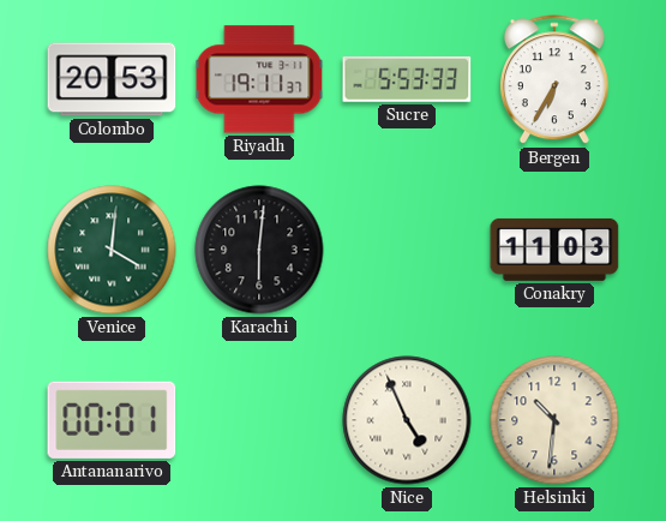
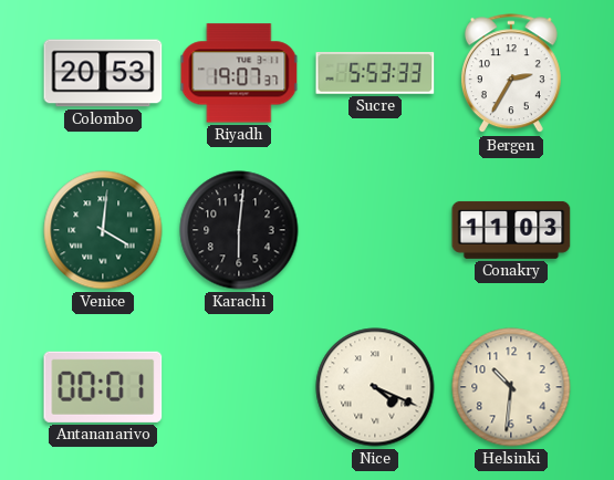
Riyadh: 19:11 -> 19:07 (239, 73)
Bergen: 6:35 -> 2:35 (511, 74)
Nice: 4:56 -> 4:19 (375, 387)
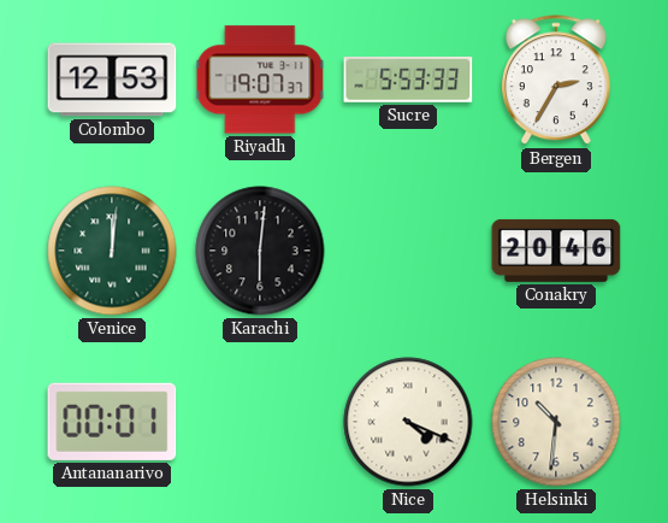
Colombo: 20:53 -> 12:53 (112, 80)
Venice: 4:01 -> 12:01 (112, 251)
Conakry: 11:03 -> 20:46 (556, 251)
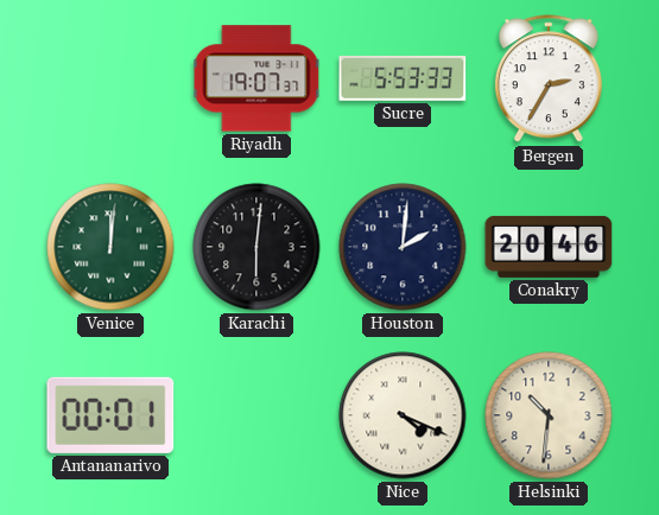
Colombo: 12:53 -> none (112, 80)
Houston: none -> 2:01 (403, 247)
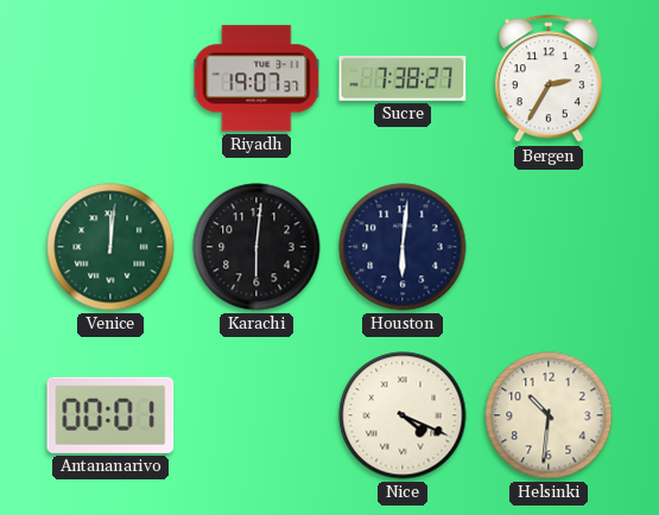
Sucre: 5:53 -> 7:38 (403, 78)
Houston: 2:01 -> 6:01 (403, 247)
Conakry: 20:46 -> none (549, 247)
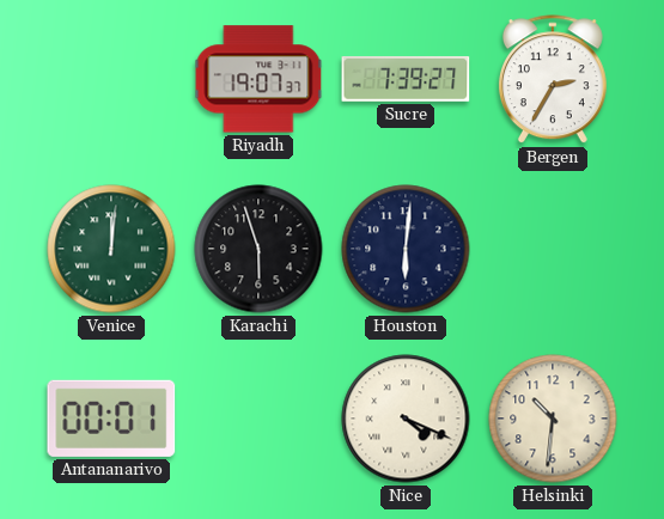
Sucre: 7:38 -> 7:39 (406, 79)
Karachi: 6:01 -> 5:57 (258, 249)
